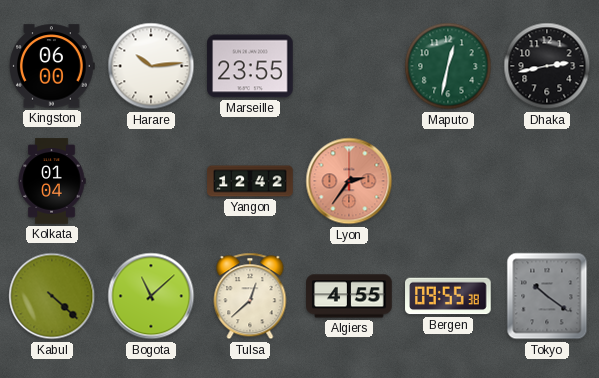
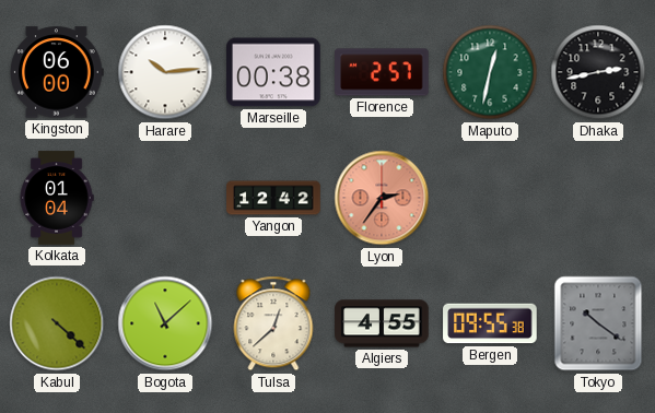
Marseille: 23:55 -> 00:38 (273, 72)
Florence: none -> 2:57 (382, 72)
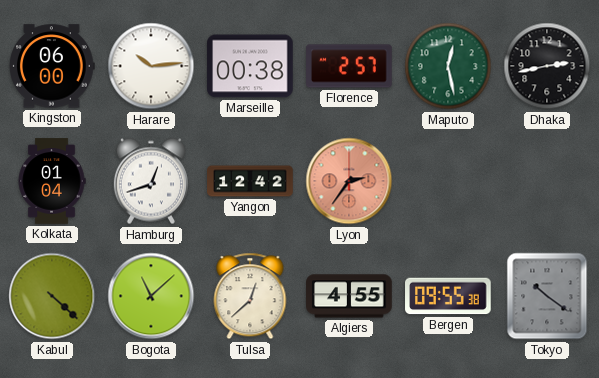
Maputo: 12:32 -> 12:28 (448, 66)
Hamburg: none -> 12:42 (151, 181)
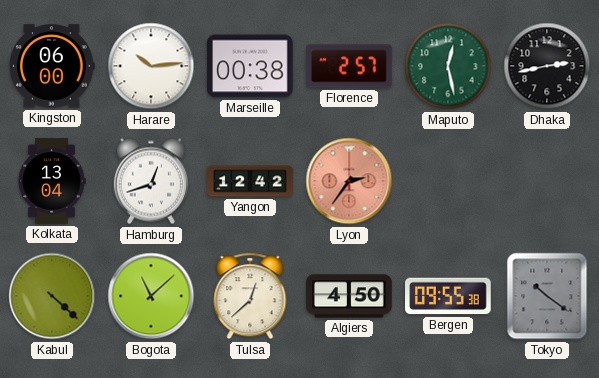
Kolkata: 01:04 -> 13:04 (52, 181)
Algiers: 4:55 -> 4:50 (349, 296)
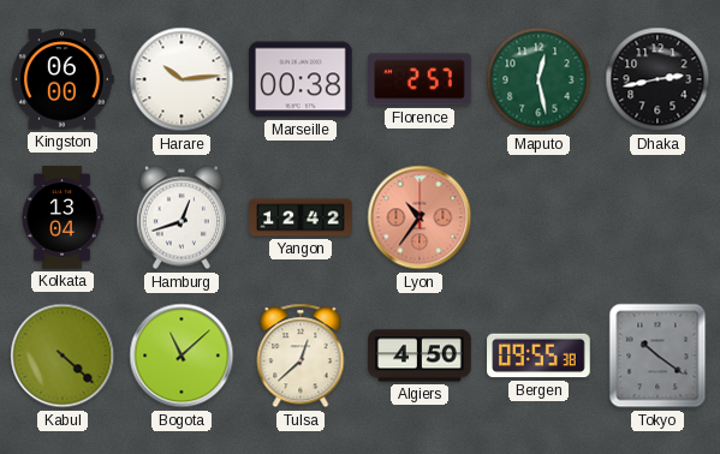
Lyon: 2:36 -> 10:36 (419, 217)
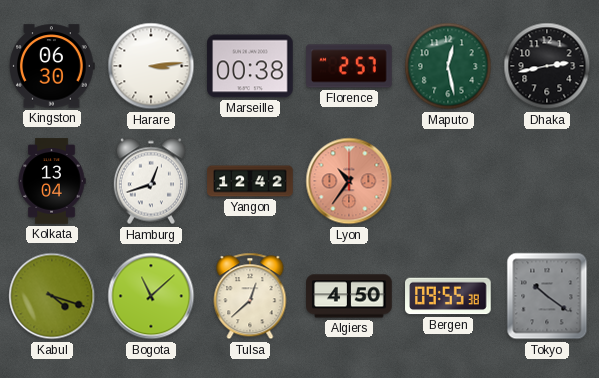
Kingston: 06:00 -> 06:30 (52, 66)
Harare: 10:14 -> 3:14 (151, 66)
Kabul: 4:22 -> 4:18 (52, 296)
